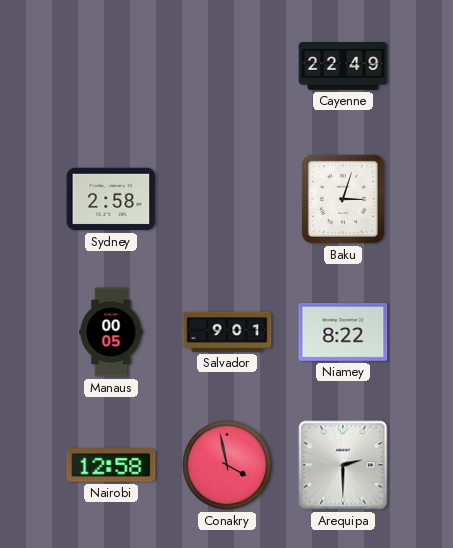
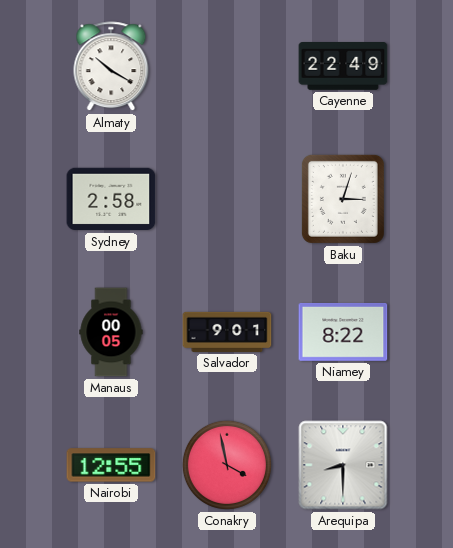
Almaty: none -> 10:20 (111, 67)
Nairobi: 12:58 -> 12:55 (111, 465)
Arequipa: 2:30 -> 8:30 (343, 465)
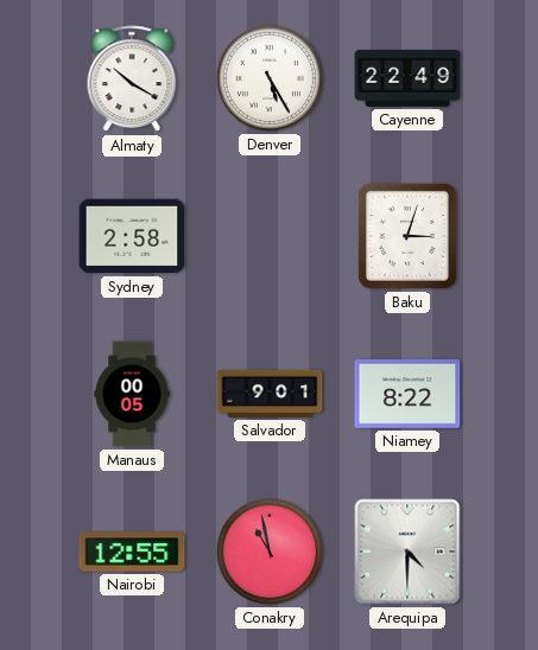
Denver: none -> 5:25 (270, 78)
Conakry: 3:58 -> 10:58 (270, 552)
Arequipa: 8:30 -> 4:30 (407, 552)
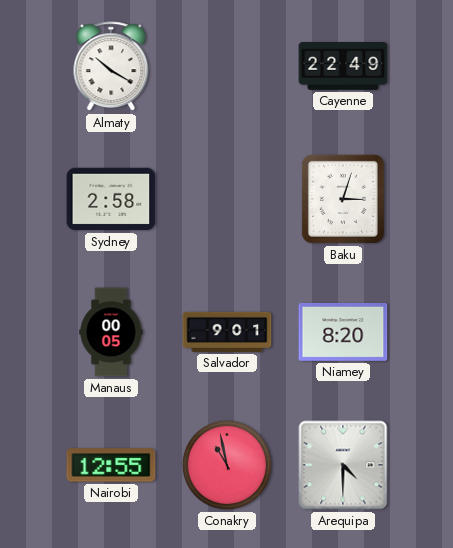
Denver: 5:25 -> none (270, 78)
Niamey: 8:22 -> 8:20 (343, 332)
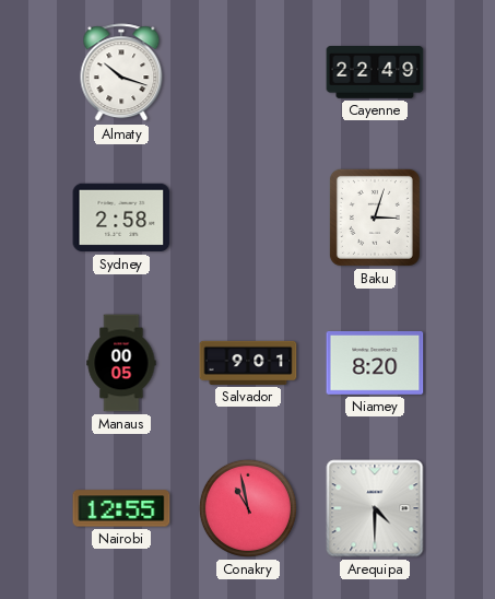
Almaty: 10:20 -> 10:18 (121, 73)
